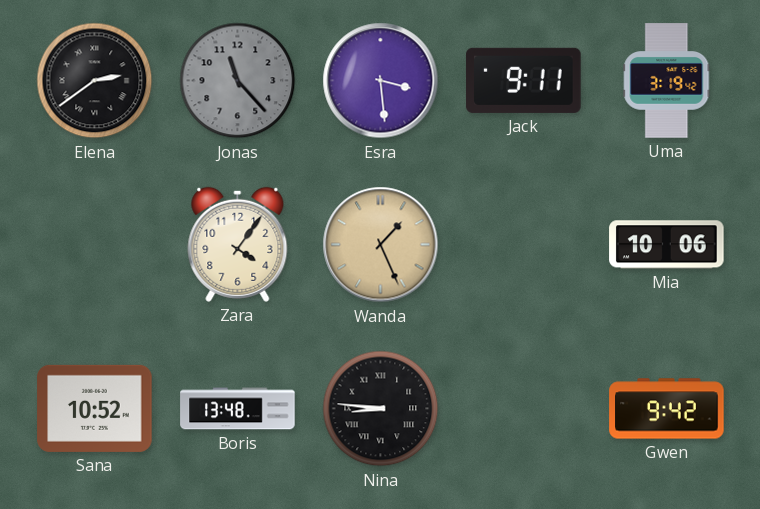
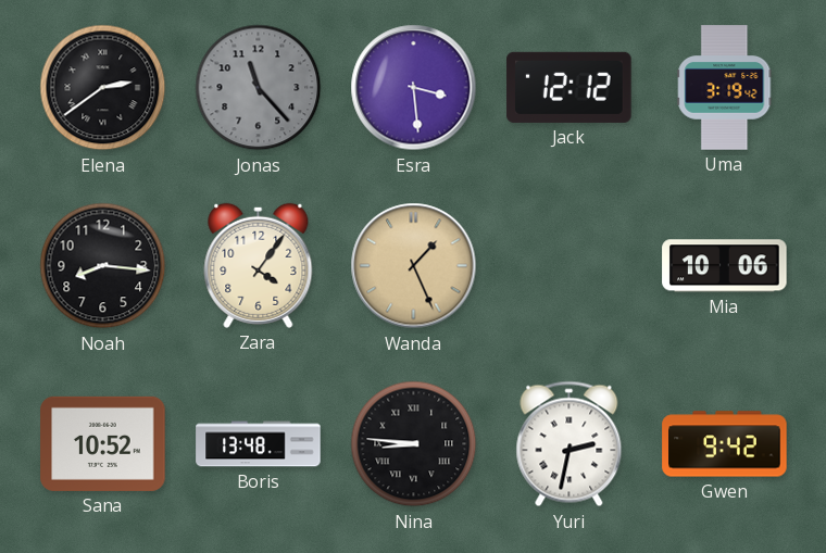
Jack: 9:11 -> 12:12 (570, 87)
Noah: none -> 8:16 (103, 266)
Yuri: none -> 2:32 (570, 444)
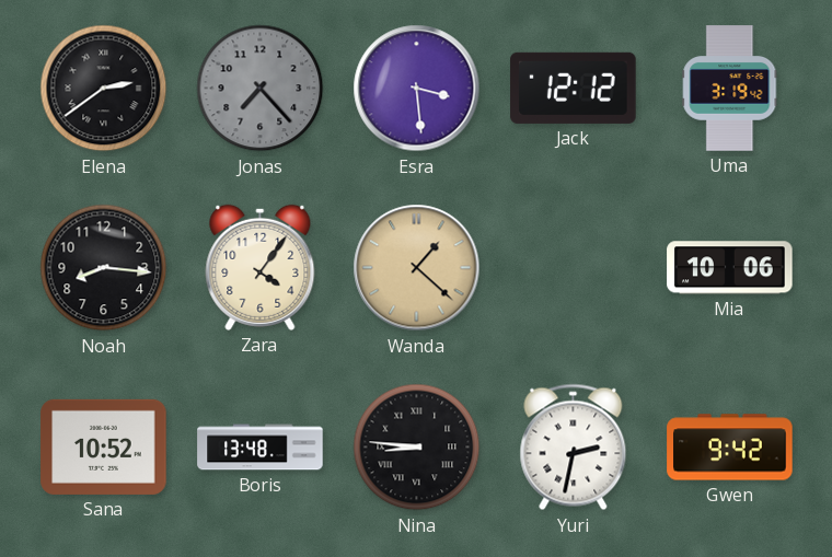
Jonas: 11:23 -> 7:23 (261, 89)
Wanda: 1:26 -> 1:22 (417, 268)
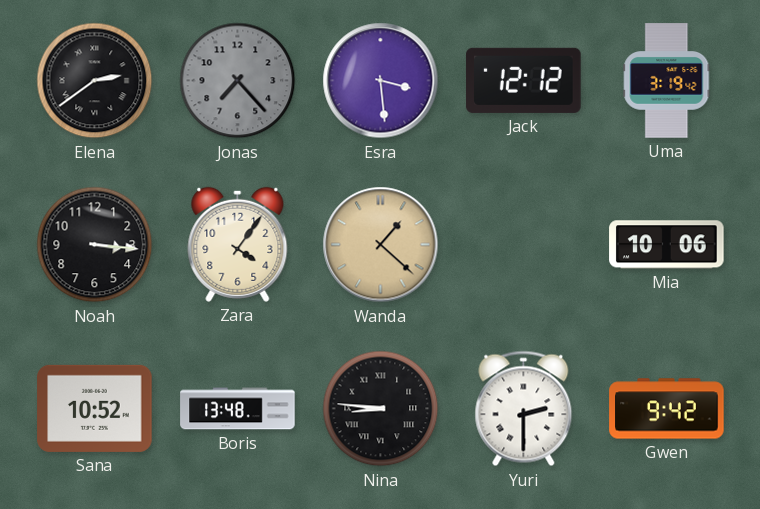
Noah: 8:16 -> 3:16 (95, 245)
Yuri: 2:32 -> 2:30 (524, 409)
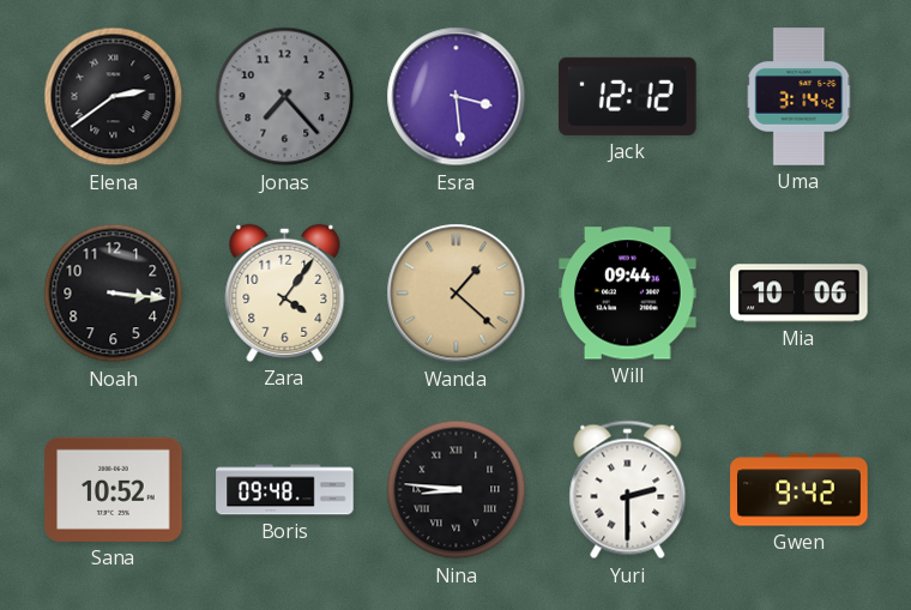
Uma: 3:19 -> 3:14 (800, 97)
Will: none -> 09:44 (628, 294)
Boris: 13:48 -> 09:48 (285, 490)
